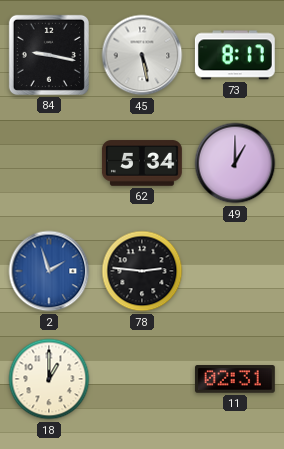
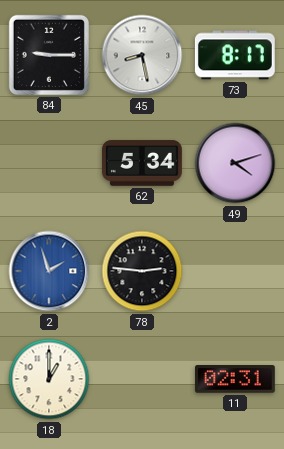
84: 9:17 -> 9:15 (49, 55)
45: 5:28 -> 8:28 (142, 55)
49: 1:00 -> 4:12 (235, 163)
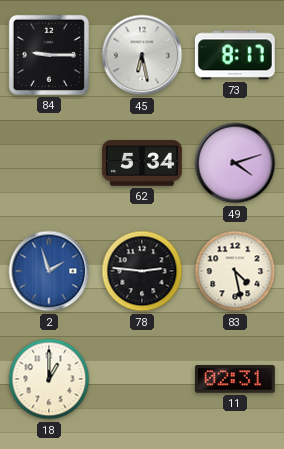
45: 8:28 -> 6:28 (142, 55)
83: none -> 4:28 (235, 271)
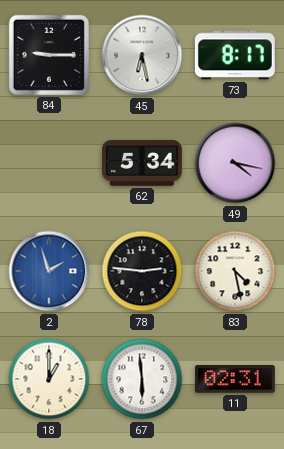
49: 4:12 -> 4:17 (235, 163)
67: none -> 5:59 (142, 379)
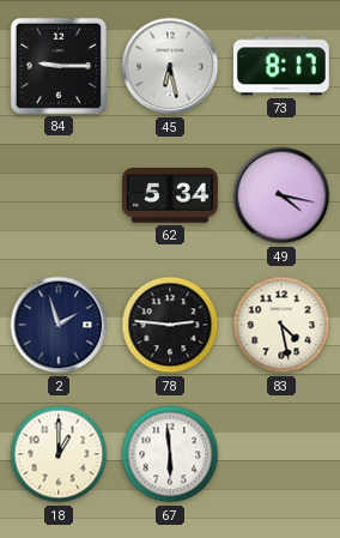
2 dial: blue -> navy (59, 325)
11: 02:31 -> none (235, 379)
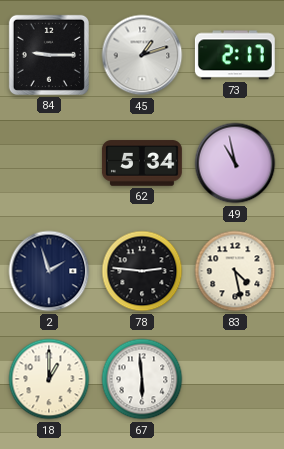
45: 6:28 -> 1:12 (142, 55)
73: 8:17 -> 2:17 (235, 55)
49: 4:17 -> 10:58 (235, 163)
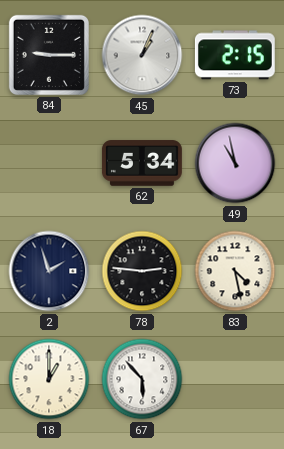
45: 1:12 -> 1:04 (142, 55)
73: 2:17 -> 2:15 (235, 55)
67: 5:59 -> 5:53 (142, 379)
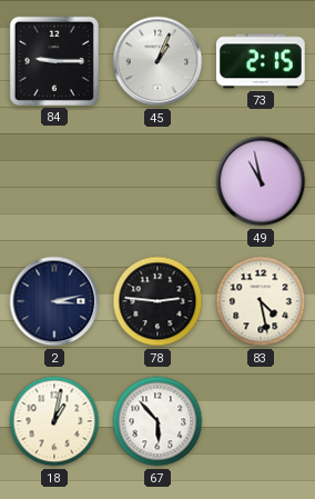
62: 5:34 -> none (142, 163)
2: 1:57 -> 3:13 (54, 301)
18: 1:00 -> 1:02 (54, 421)
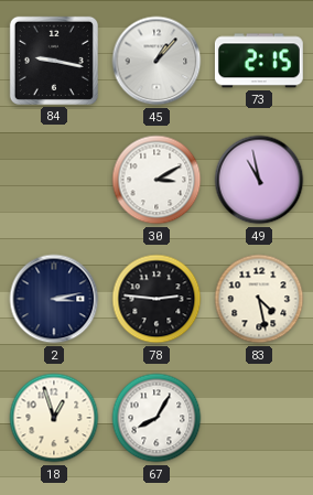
84: 9:15 -> 9:17 (54, 61)
45: 1:04 -> 1:07 (156, 61)
30: none -> 3:10 (156, 180)
18: 1:02 -> 12:57 (54, 418)
67: 5:53 -> 8:05 (156, 418)
